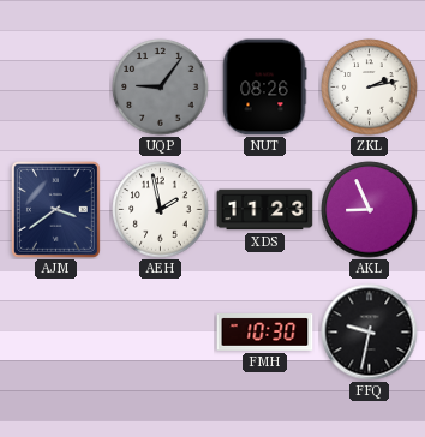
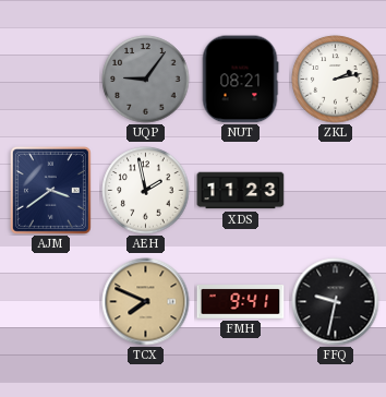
NUT: 08:26 -> 08:21 (240, 80)
AKL: 8:56 -> none (370, 210)
TCX: none -> 7:49 (146, 302)
FMH: 10:30 -> 9:41 (241, 302)
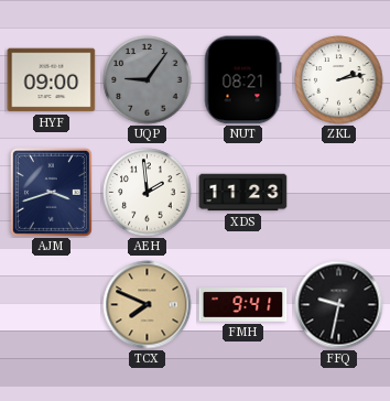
HYF: none -> 09:00 (52, 80)
AJM: 3:39 -> 3:42 (51, 192)
AEH: 1:58 -> 1:59 (148, 193)
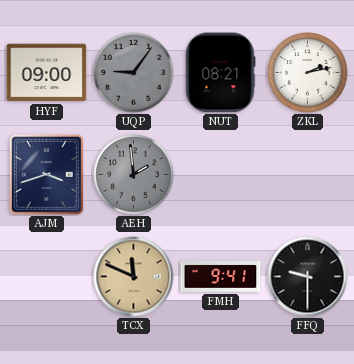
AEH dial: white -> grey (134, 175)
XDS: 11:23 -> none (243, 193)
TCX: 7:49 -> 11:49 (134, 277)
FFQ: 9:32 -> 9:30 (308, 277)
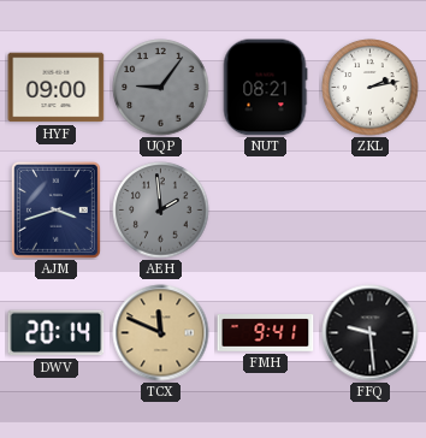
DWV: none -> 20:14 (57, 333)
FFQ: 9:30 -> 9:29 (371, 333)
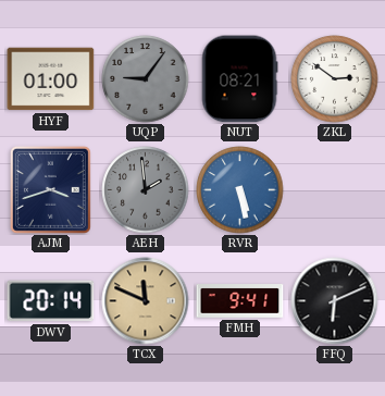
HYF: 09:00 -> 01:00 (51, 79)
ZKL: 2:13 -> 2:51 (335, 79)
RVR: none -> 5:28 (240, 190)
FFQ: 9:29 -> 6:11 (335, 301)
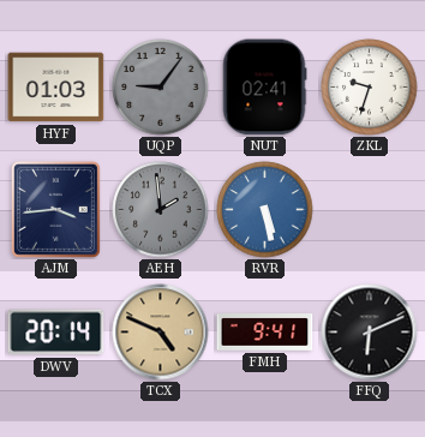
HYF: 01:00 -> 01:03 (56, 88)
NUT: 08:21 -> 02:41 (264, 88)
ZKL: 2:51 -> 9:33 (370, 88)
AJM: 3:42 -> 3:44 (55, 209)
TCX: 11:49 -> 4:49 (161, 333)
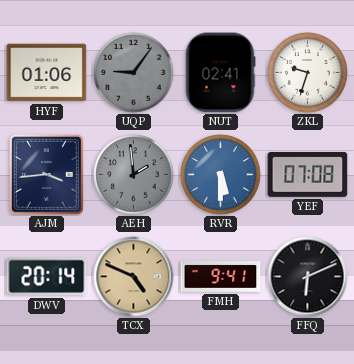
HYF: 01:03 -> 01:06 (47, 73)
RVR: 5:28 -> 5:30 (221, 175)
YEF: none -> 07:08 (308, 174)
